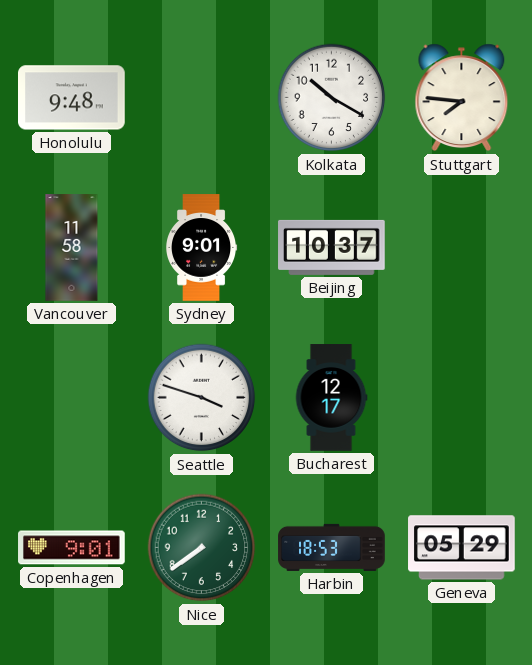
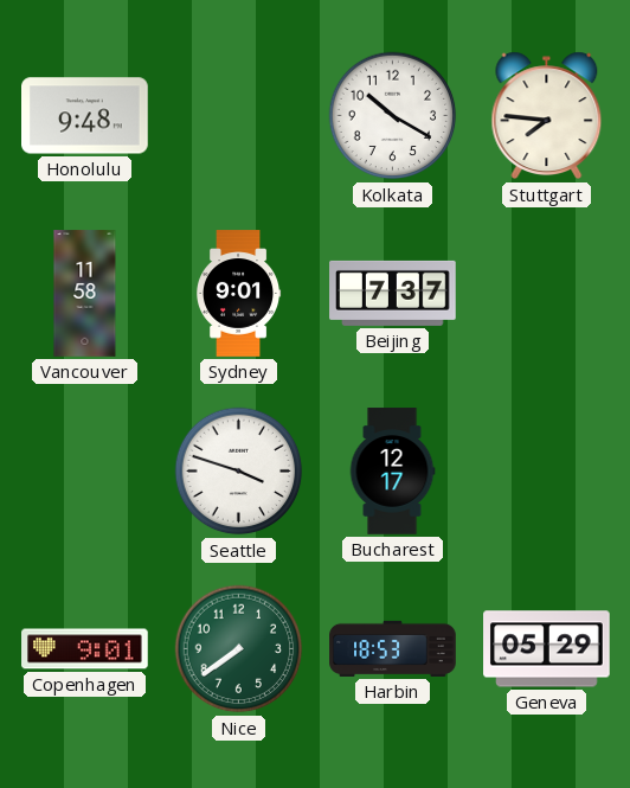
Beijing: 10:37 -> 7:37 (393, 293)
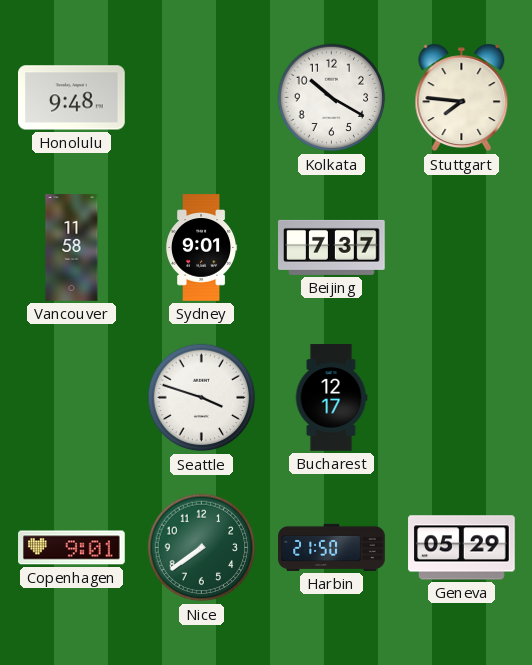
Harbin: 18:53 -> 21:50 (332, 547)
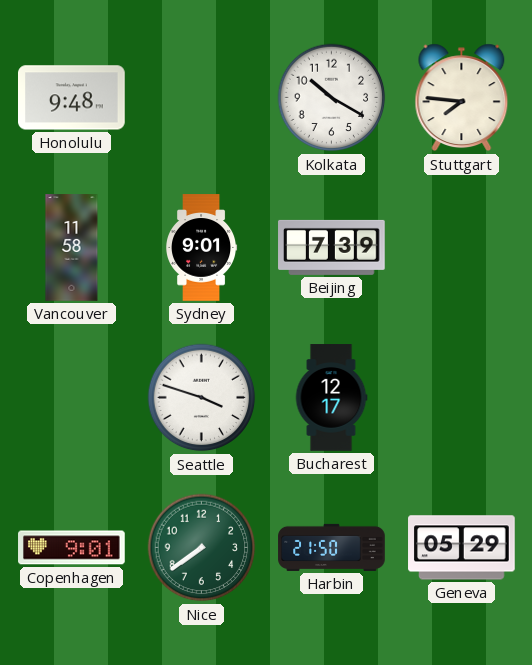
Beijing: 7:37 -> 7:39 (332, 247)
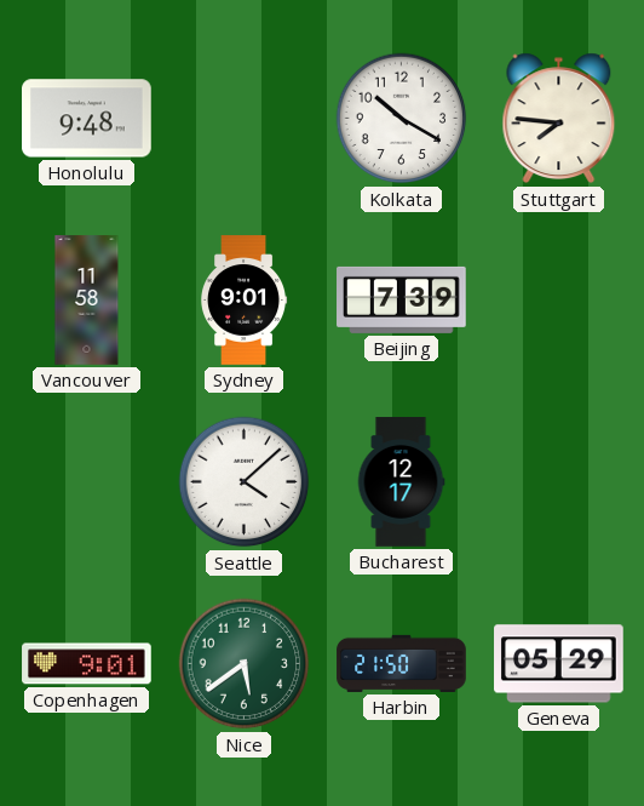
Seattle: 3:48 -> 4:08 (245, 482)
Nice: 7:39 -> 5:39 (245, 664)
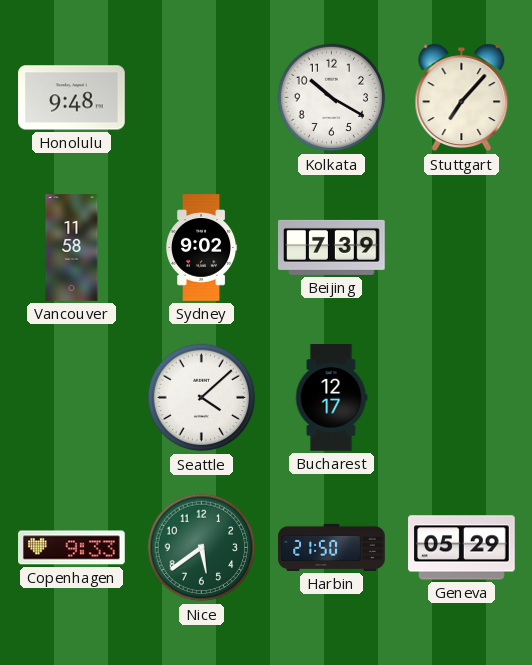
Stuttgart: 7:46 -> 7:07 (462, 98)
Sydney: 9:01 -> 9:02 (202, 248)
Copenhagen: 9:01 -> 9:33 (72, 548)
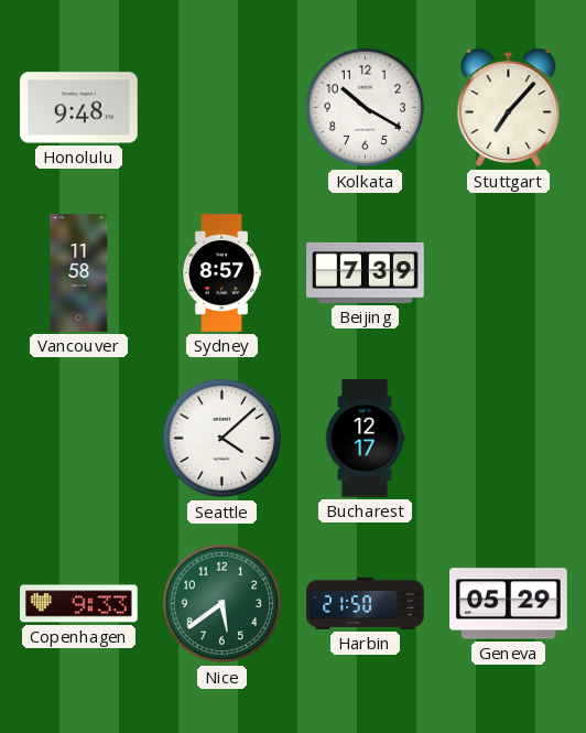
Sydney: 9:02 -> 8:57 (223, 273)
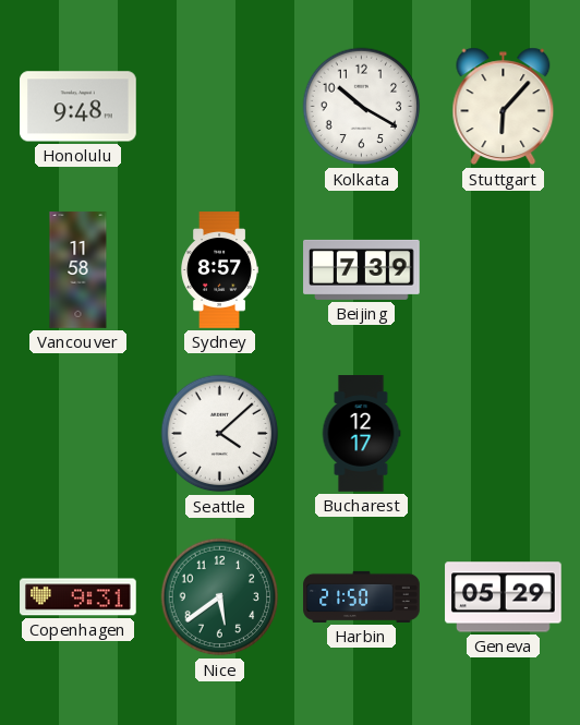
Stuttgart: 7:07 -> 6:07 (504, 107)
Copenhagen: 9:33 -> 9:31 (78, 597)
